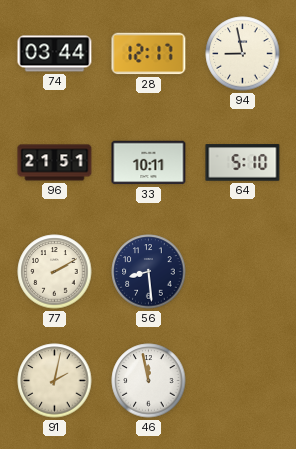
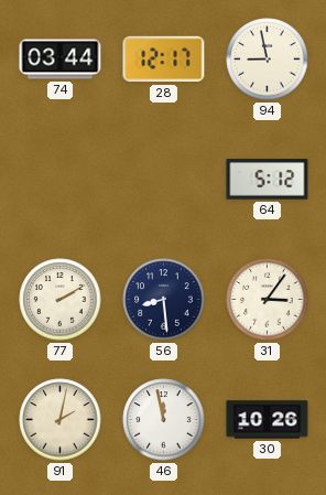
96: 21:51 -> none (55, 163)
33: 10:11 -> none (149, 163)
64: 5:10 -> 5:12 (268, 180)
31: none -> 3:06 (268, 300)
30: none -> 10:26 (268, 420)
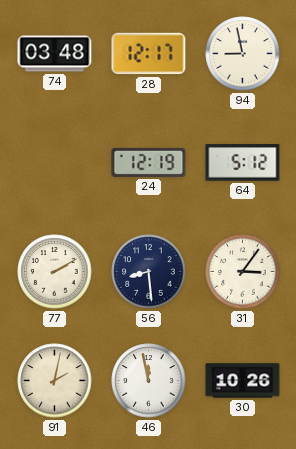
74: 03:44 -> 03:48 (55, 54)
24: none -> 12:19 (149, 162)
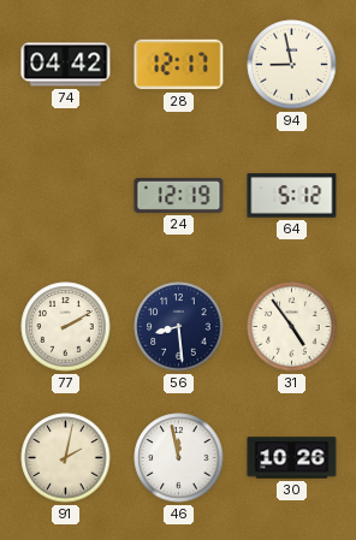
74: 03:48 -> 04:42 (66, 65)
31: 3:06 -> 4:54 (292, 327)
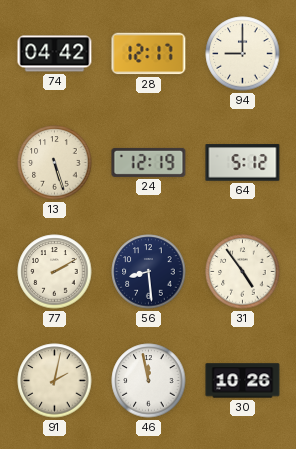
94: 8:58 -> 9:00 (243, 54)
13: none -> 5:27 (55, 163)
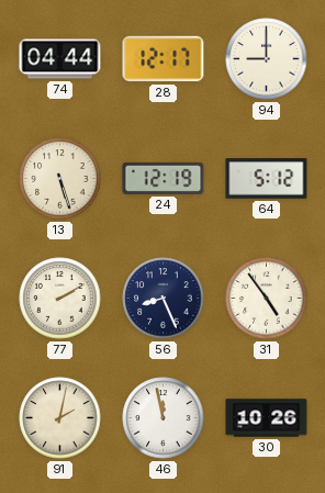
74: 04:42 -> 04:44 (60, 59)
56: 8:29 -> 8:26 (164, 299)
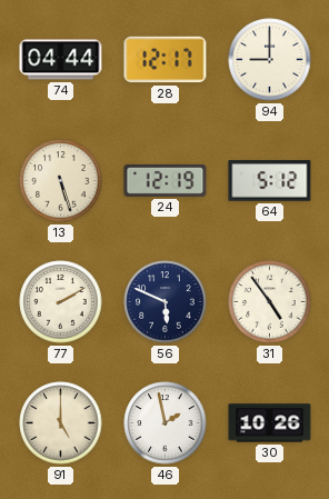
56: 8:26 -> 5:49 (166, 302)
91: 2:02 -> 5:00 (61, 423)
46: 11:58 -> 1:58 (166, 423)
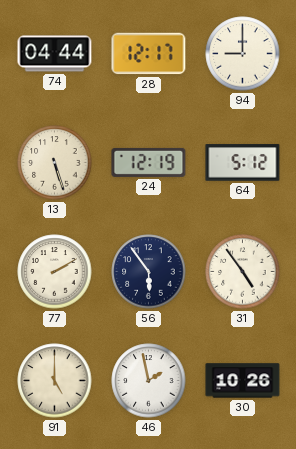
56: 5:49 -> 5:54 (149, 272)
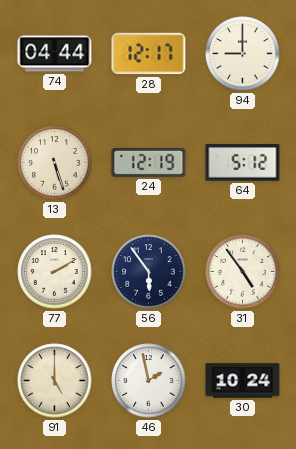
30: 10:26 -> 10:24 (243, 381)
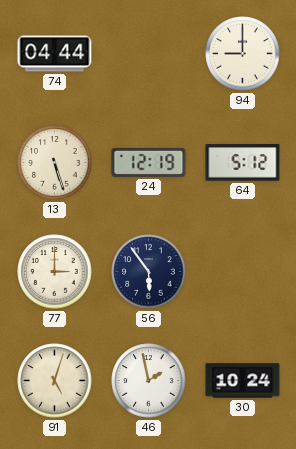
28: 12:17 -> none (149, 54)
77: 2:10 -> 3:00 (55, 272)
31: 4:54 -> none (243, 272)
91: 5:00 -> 5:03 (55, 381)
